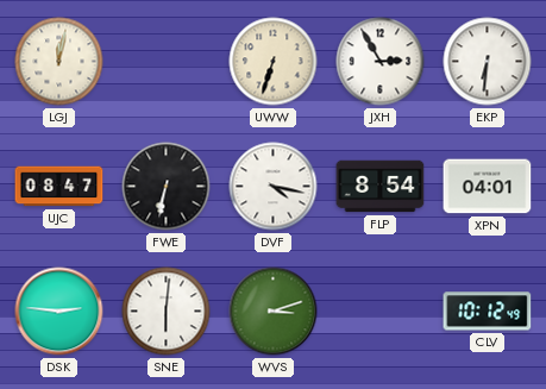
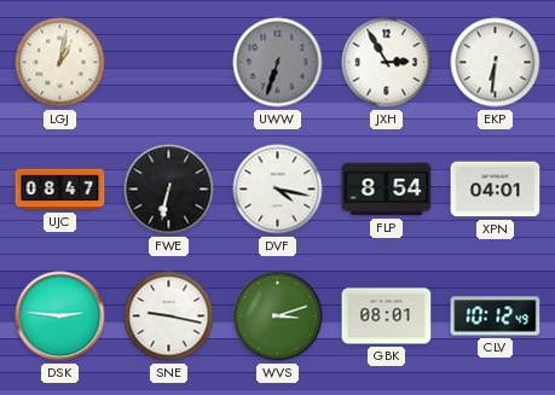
LGJ: 12:02 -> 1:02 (60, 63)
UWW dial: cream -> grey (278, 63)
SNE: 6:01 -> 9:17 (169, 316)
GBK: none -> 08:01 (387, 316)
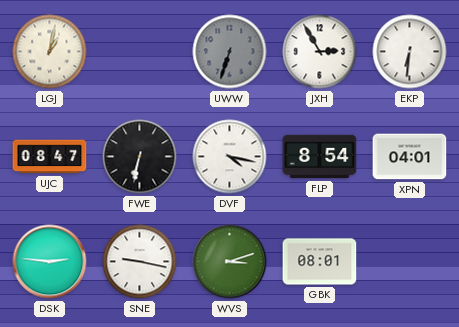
CLV: 10:12 -> none (496, 316)
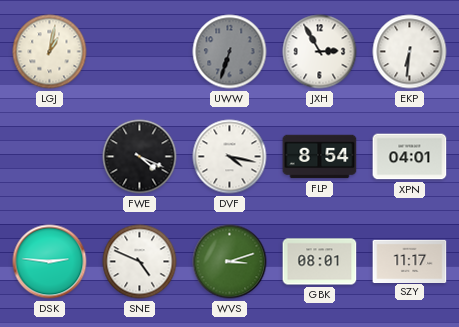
UJC: 08:47 -> none (50, 157)
FWE: 6:32 -> 4:19 (140, 157)
SNE: 9:17 -> 4:49 (140, 262)
SZY: none -> 11:17 (410, 261)
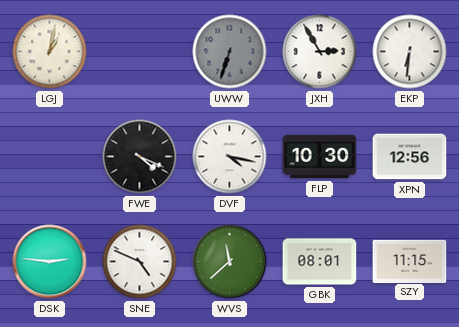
FLP: 8:54 -> 10:30 (320, 157)
XPN: 04:01 -> 12:56 (410, 157)
WVS: 3:12 -> 11:38 (230, 262)
SZY: 11:17 -> 11:15 (410, 261)
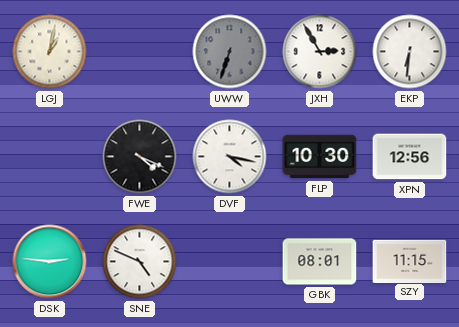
WVS: 11:38 -> none (230, 262)
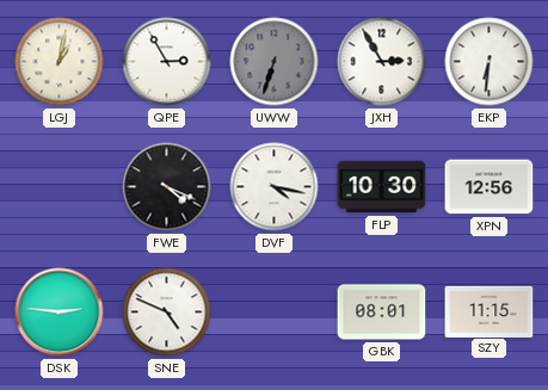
QPE: none -> 2:55 (167, 62)
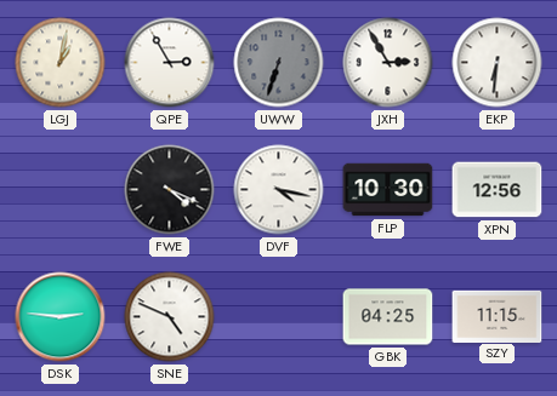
GBK: 08:01 -> 04:25 (388, 317)
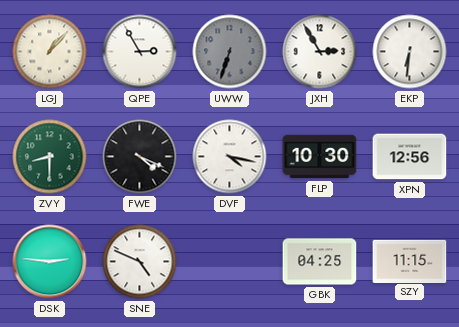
LGJ: 1:02 -> 1:07 (50, 52)
ZVY: none -> 8:30 (50, 157)
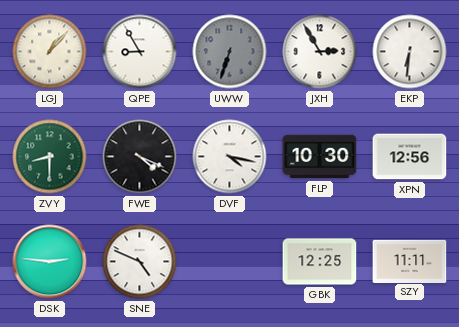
QPE: 2:55 -> 8:55 (140, 52)
GBK: 04:25 -> 12:25 (320, 262)
SZY: 11:15 -> 11:11 (410, 261)
